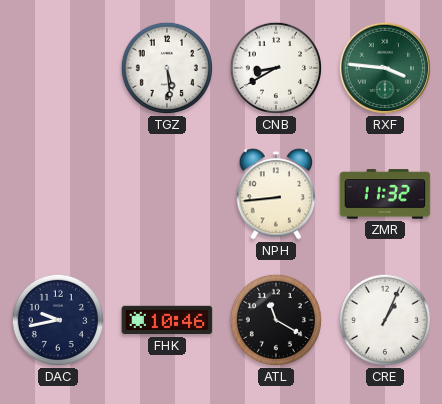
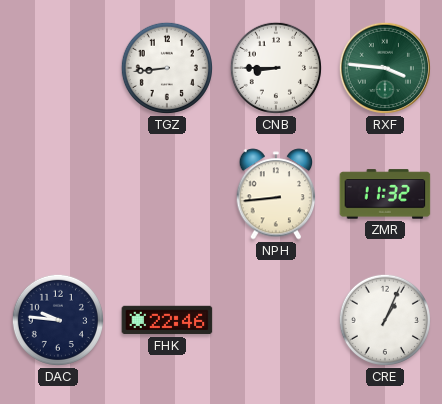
TGZ: 5:29 -> 8:44 (167, 68)
CNB: 8:40 -> 8:45 (276, 68)
DAC: 9:43 -> 9:46 (58, 320)
FHK: 10:46 -> 22:46 (167, 320)
ATL: 11:20 -> none (276, 320)
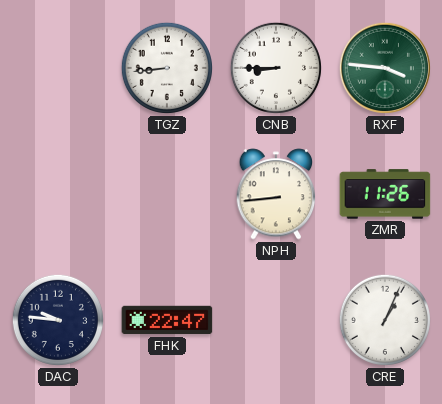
ZMR: 11:32 -> 11:26 (385, 194)
FHK: 22:46 -> 22:47 (167, 320)
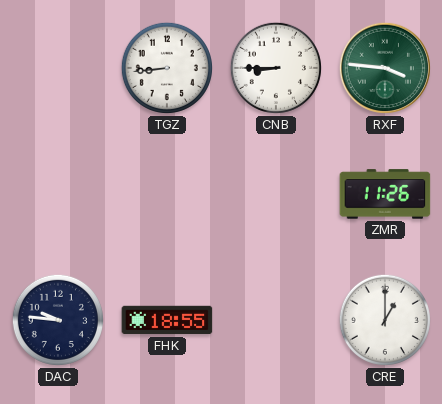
NPH: 8:44 -> none (276, 194)
FHK: 22:47 -> 18:55 (167, 320)
CRE: 1:04 -> 1:00 (385, 320)
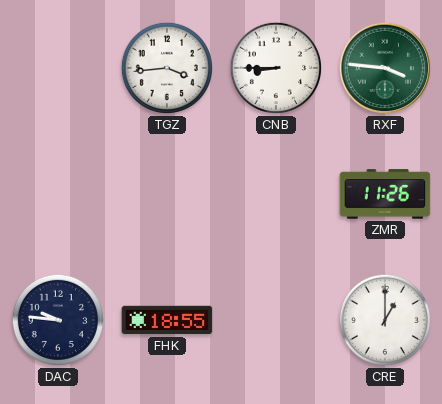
TGZ: 8:44 -> 3:44 (167, 68)
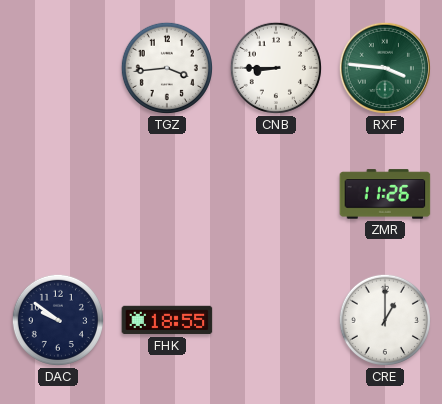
DAC: 9:46 -> 9:51 (58, 320)
